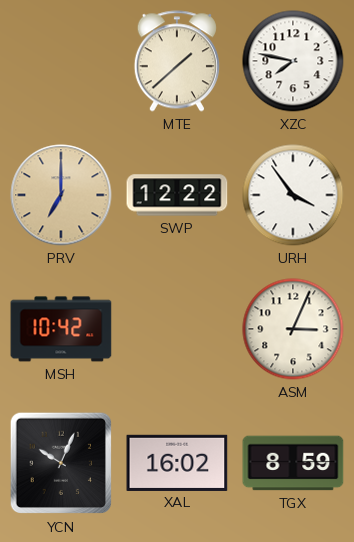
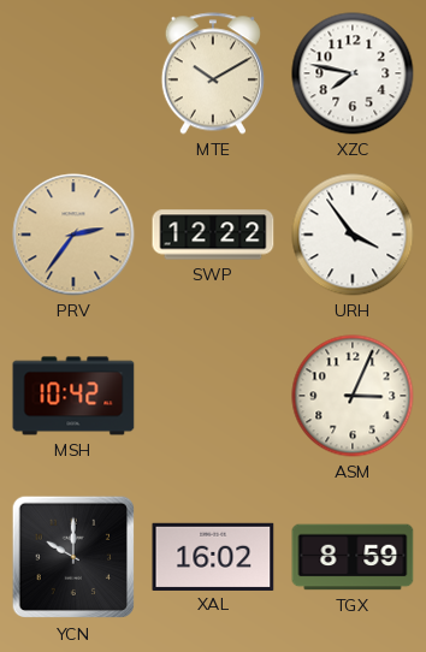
MTE: 1:38 -> 10:10 (213, 73)
PRV: 7:00 -> 2:36 (73, 235)
YCN: 10:04 -> 10:00 (73, 557)
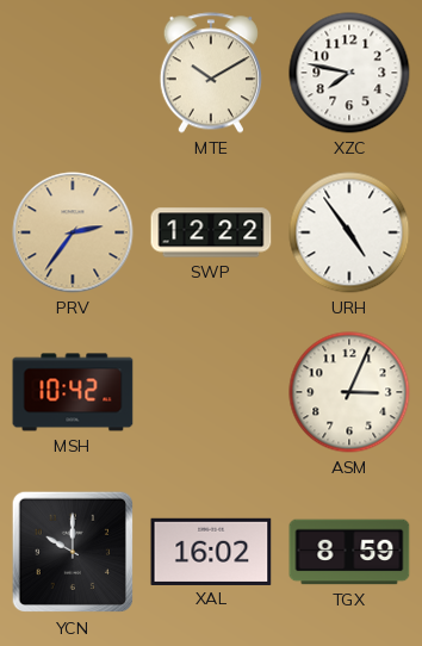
URH: 3:54 -> 4:54 (349, 232)
